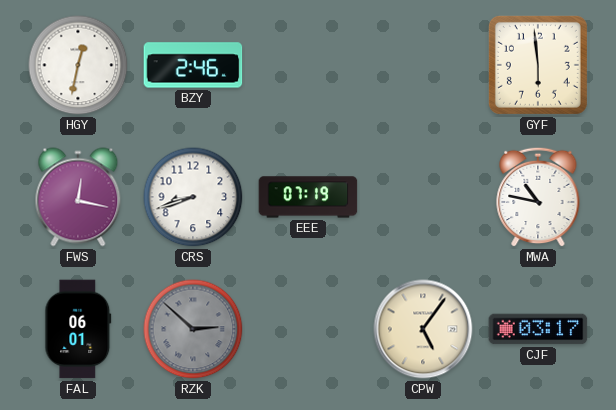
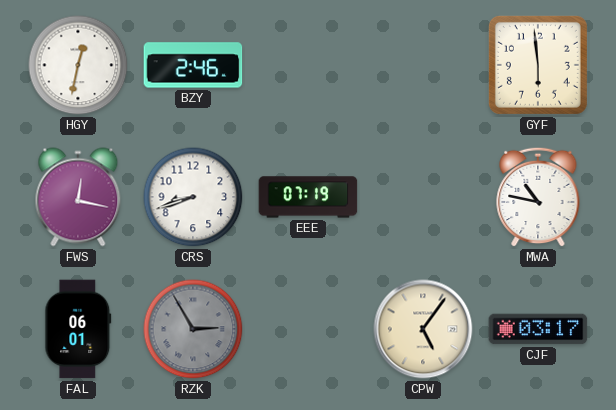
RZK: 2:52 -> 2:55 (193, 329)
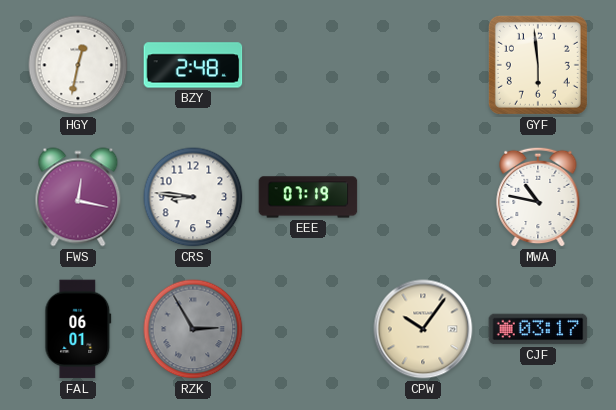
BZY: 2:46 -> 2:48 (193, 65)
CRS: 8:42 -> 8:46 (193, 197)
CPW: 5:06 -> 10:06 (423, 329)
